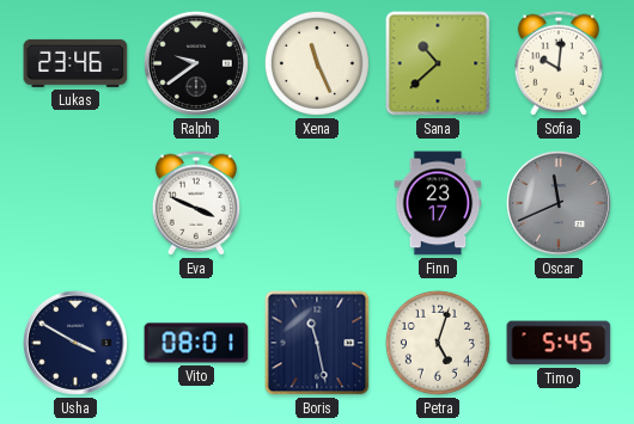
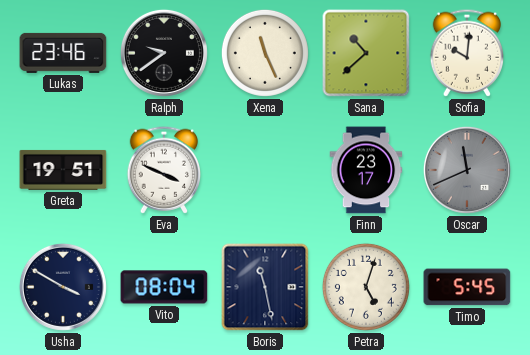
Greta: none -> 19:51 (63, 170)
Vito: 08:01 -> 08:04 (164, 287)
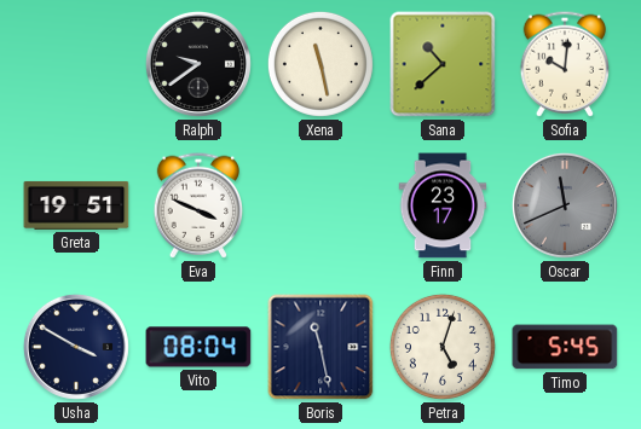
Lukas: 23:46 -> none (63, 53)
Xena: 11:26 -> 11:28 (320, 64)
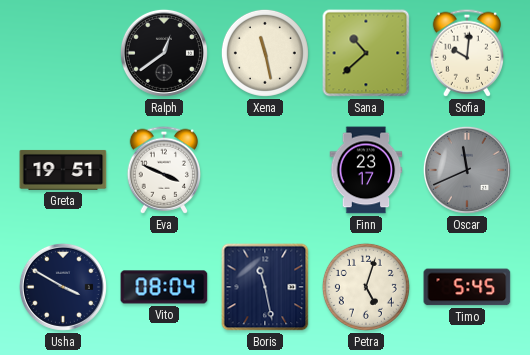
Ralph: 9:39 -> 12:39 (164, 53)
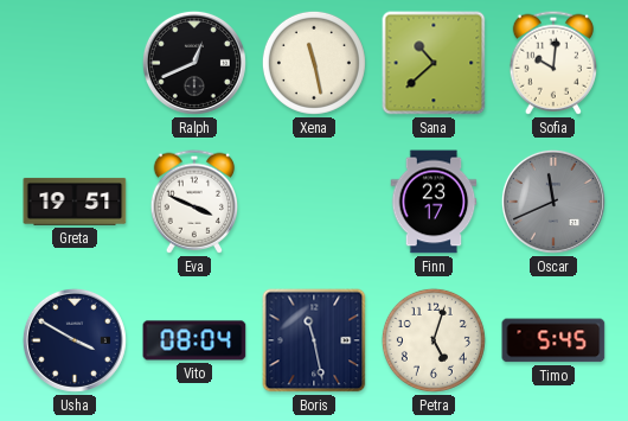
Ralph: 12:39 -> 12:41 (194, 63)
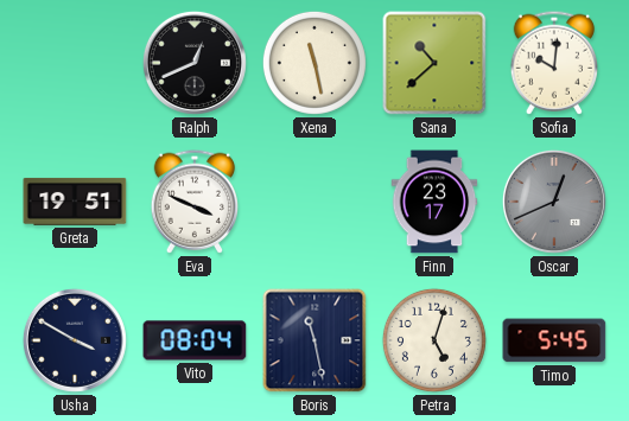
Oscar: 11:41 -> 12:41 (554, 202)
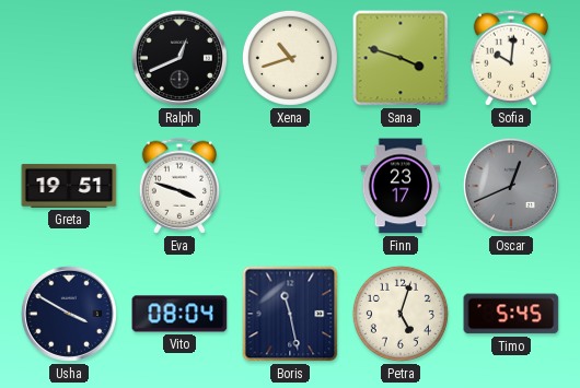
Xena: 11:28 -> 10:42 (290, 58)
Sana: 10:38 -> 3:48 (401, 58)
Eva: 3:49 -> 3:48 (178, 186)
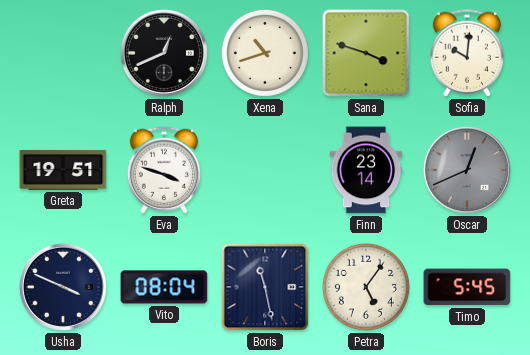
Finn: 23:17 -> 23:14 (366, 170)
Usha: 3:50 -> 3:49 (63, 287)
Petra: 5:03 -> 5:06 (366, 287)
